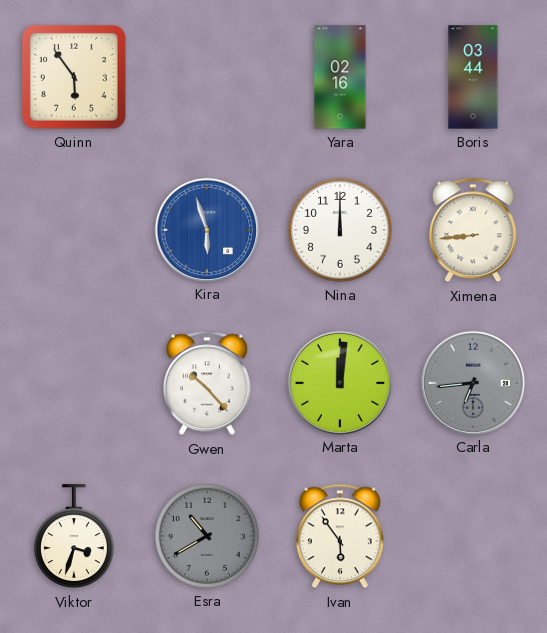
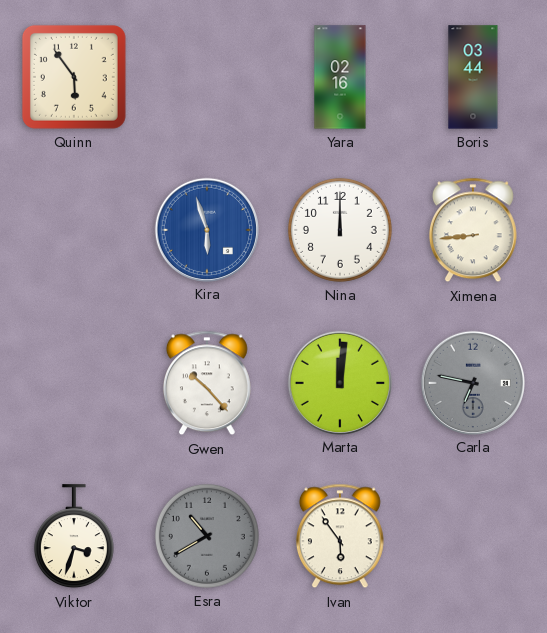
Carla: 6:44 -> 6:47 (472, 382)
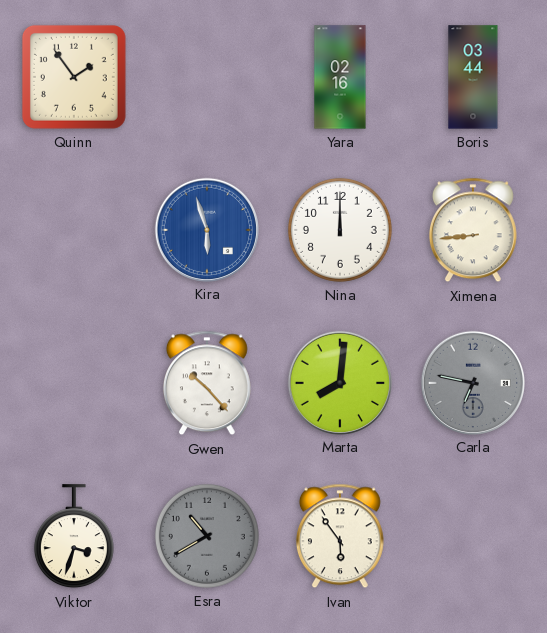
Quinn: 5:54 -> 1:54 (74, 77)
Marta: 12:01 -> 8:01 (339, 382)
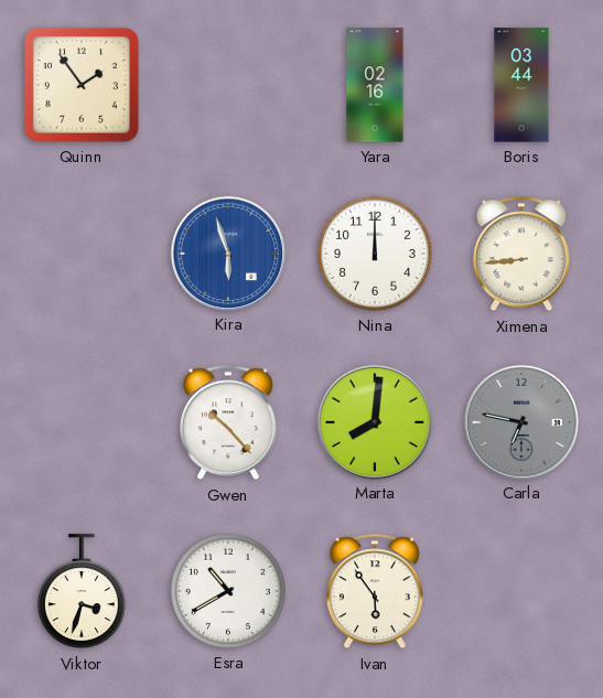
Esra dial: grey -> white (228, 591)
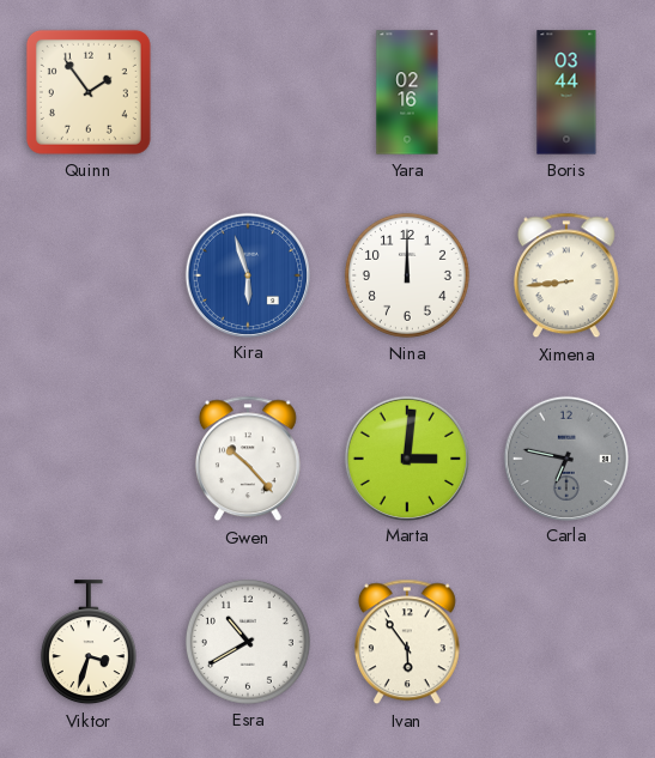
Marta: 8:01 -> 3:01 (406, 457)
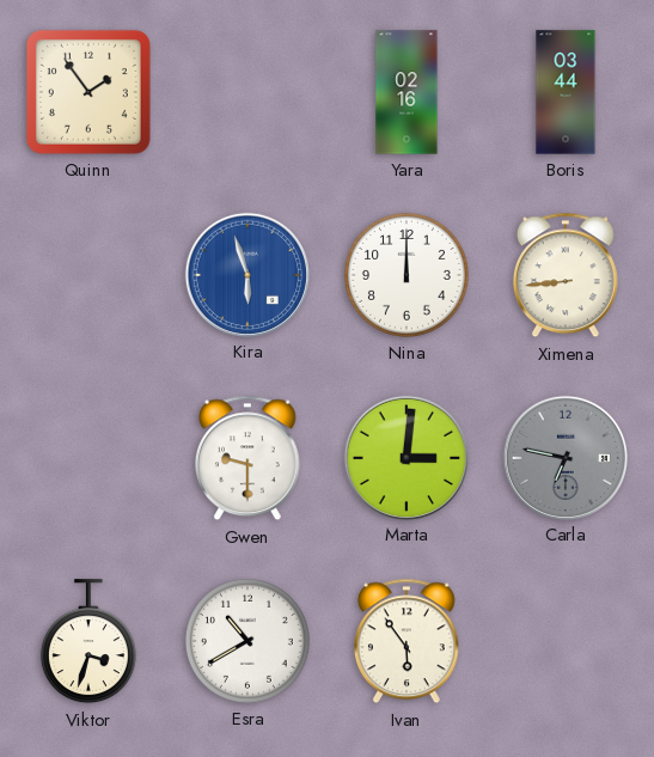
Gwen: 10:23 -> 9:30 (247, 458)
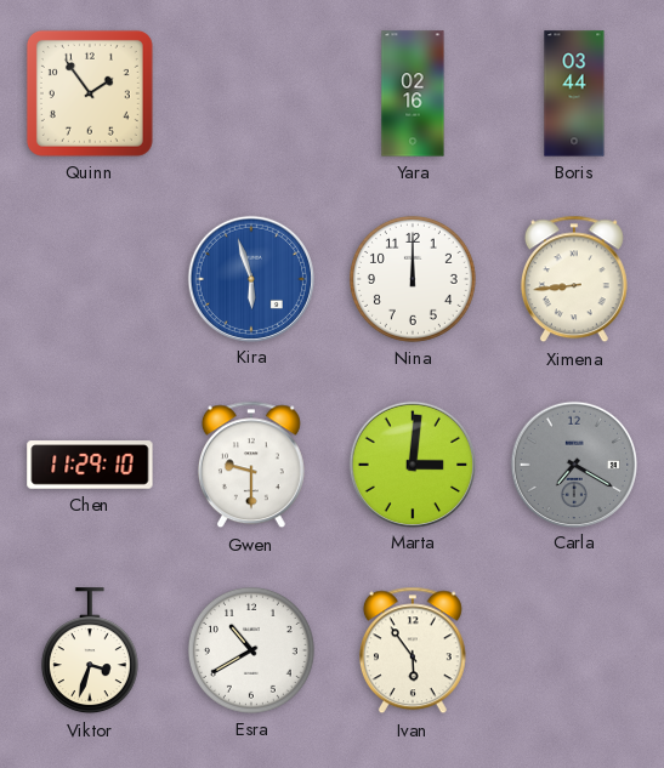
Chen: none -> 11:29 (90, 465)
Carla: 6:47 -> 7:20 (573, 463)
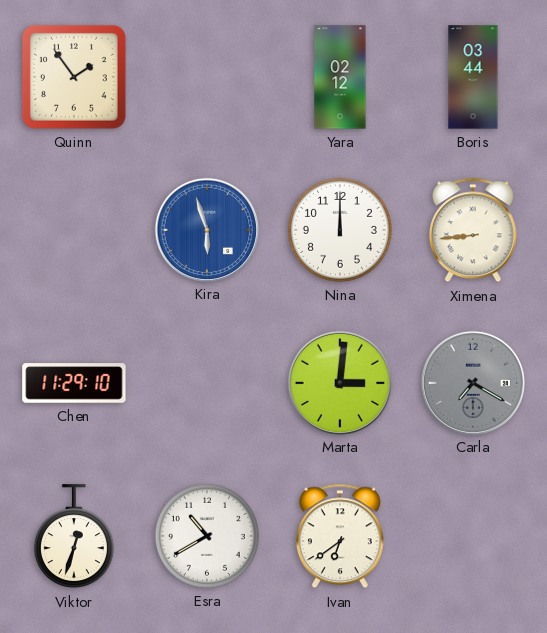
Yara: 02:16 -> 02:12 (340, 77)
Gwen: 9:30 -> none (251, 465)
Viktor: 3:33 -> 12:33 (74, 537)
Ivan: 5:54 -> 6:39 (340, 536)
